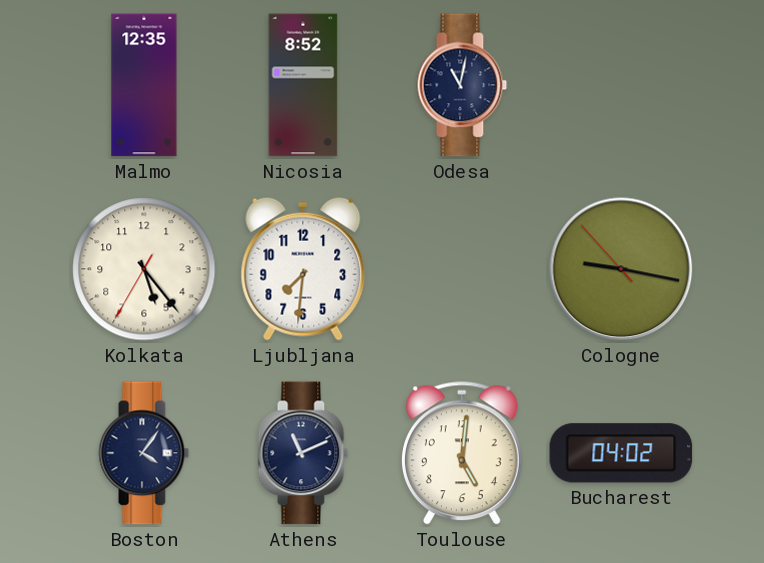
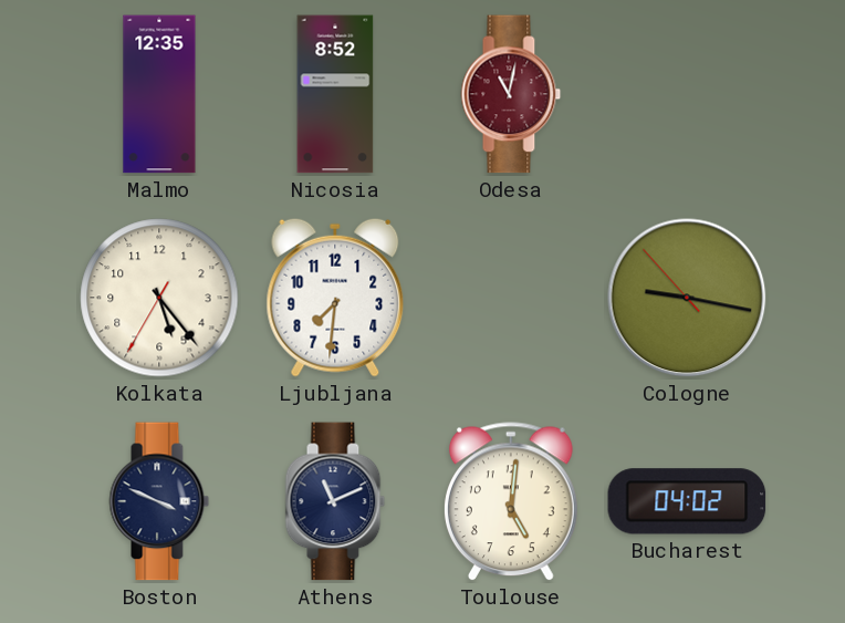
Odesa dial: navy -> burgundy (511, 94)
Boston: 4:06 -> 3:49 (159, 501)
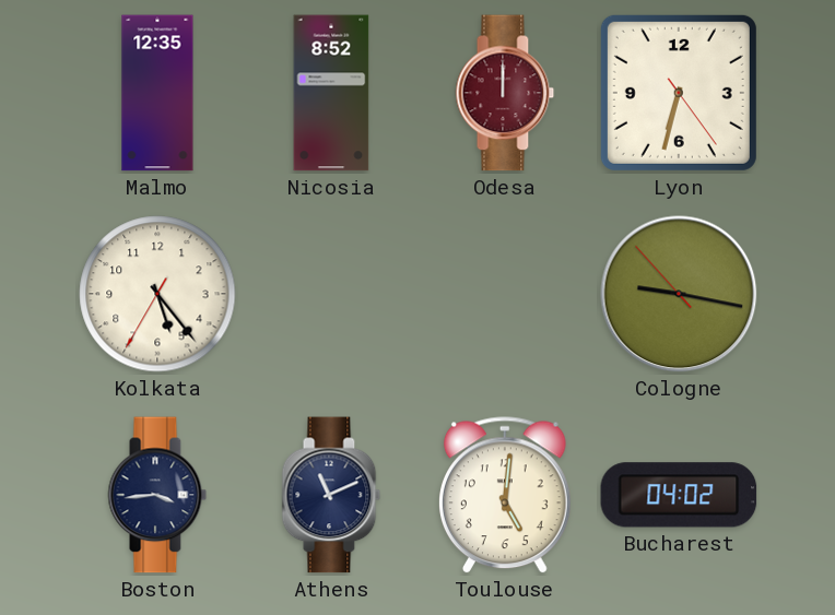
Odesa: 11:02 -> 12:00 (505, 93)
Lyon: none -> 6:32 (679, 93)
Ljubljana: 7:31 -> none (335, 298)
Boston: 3:49 -> 3:44 (157, 495)
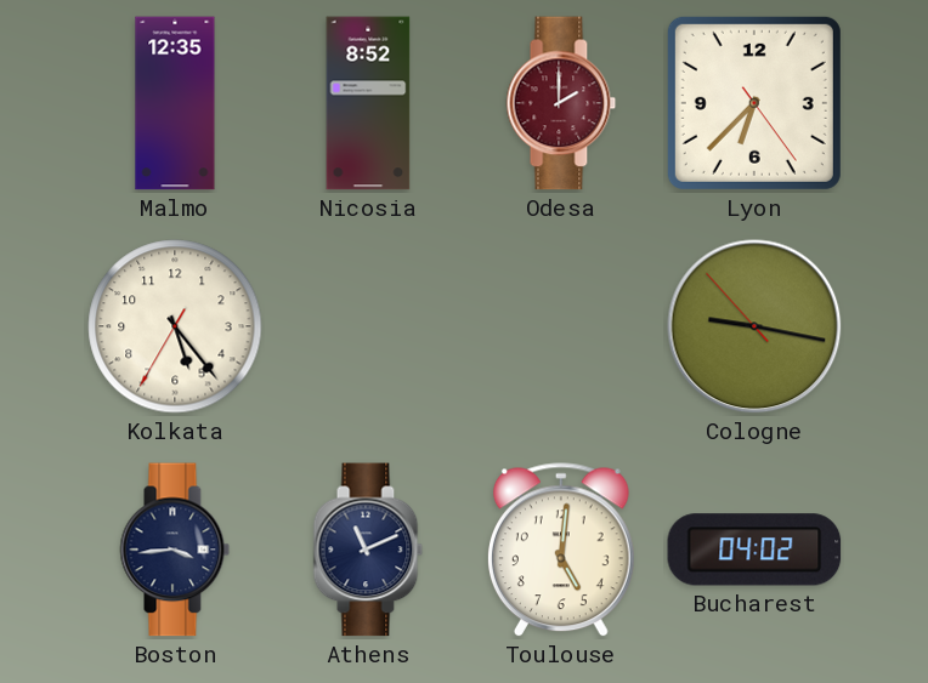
Odesa: 12:00 -> 2:00 (561, 103)
Lyon: 6:32 -> 6:37 (754, 103)
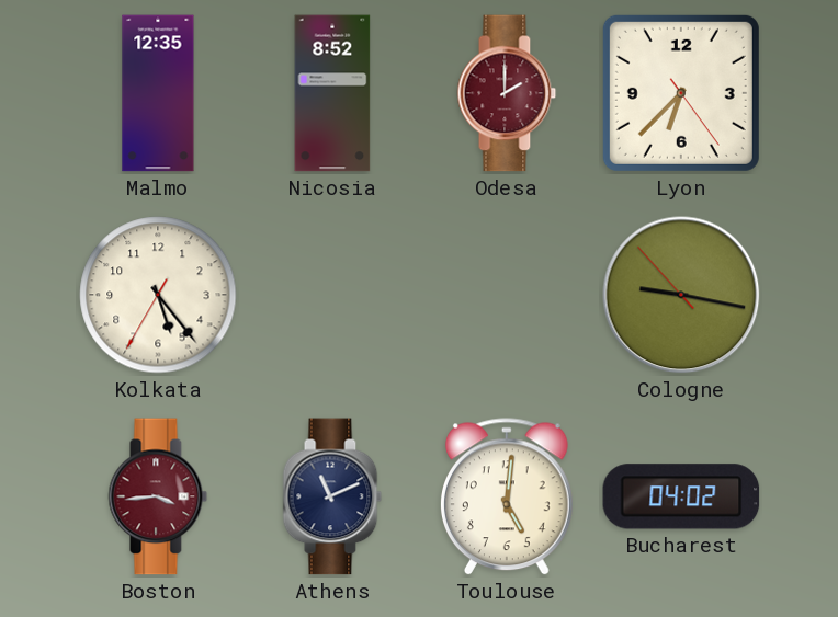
Boston dial: navy -> burgundy (158, 496)
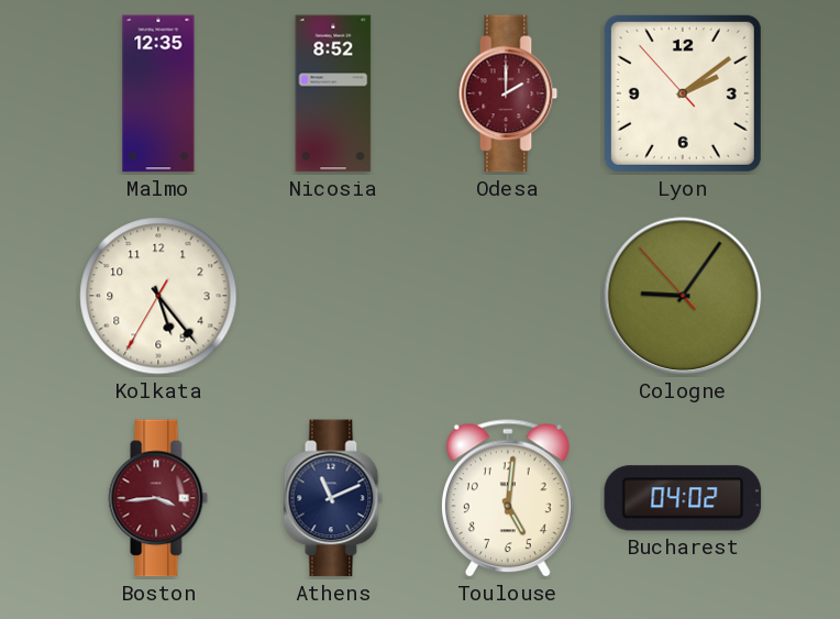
Lyon: 6:37 -> 2:08 (683, 93)
Cologne: 9:16 -> 9:05 (683, 296)
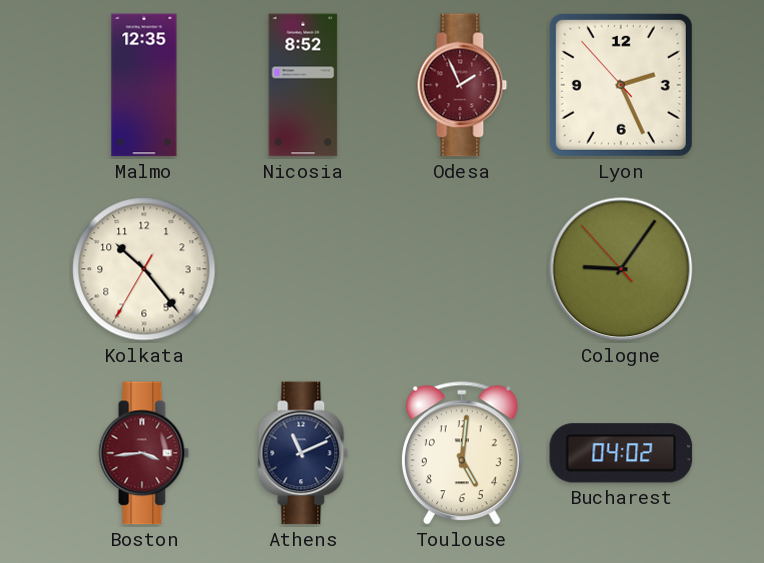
Odesa: 2:00 -> 1:56 (462, 85)
Lyon: 2:08 -> 2:25 (621, 85)
Kolkata: 5:23 -> 10:23 (144, 269)
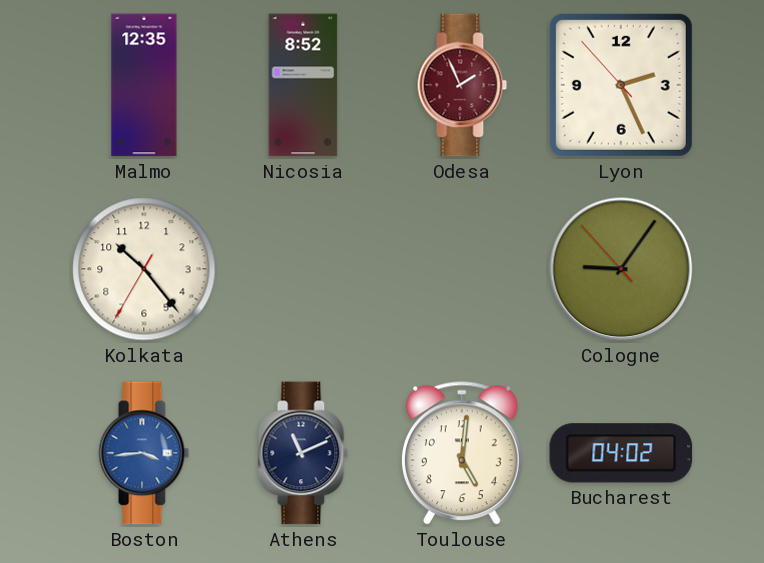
Boston dial: burgundy -> blue (144, 453)
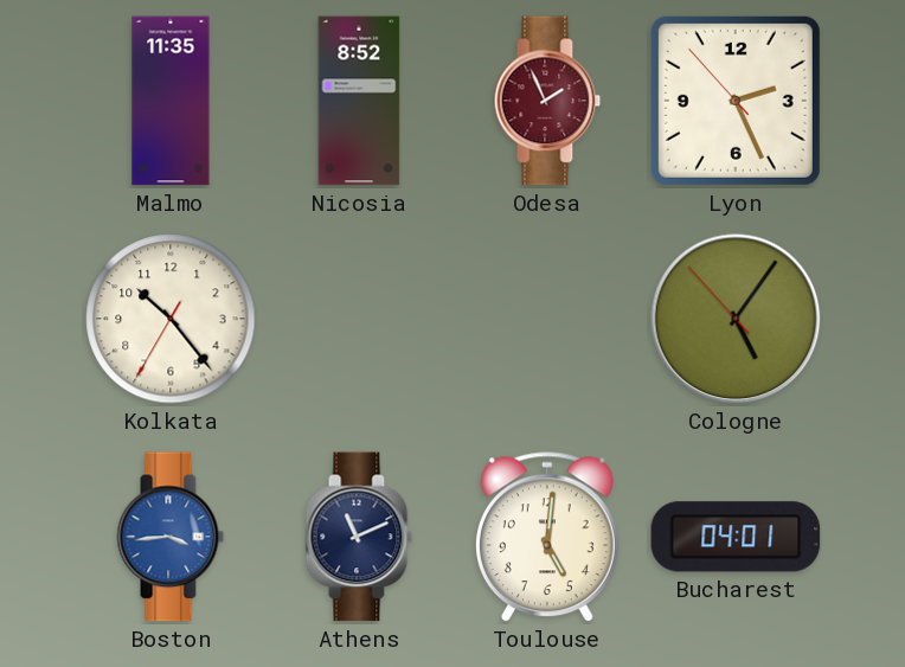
Malmo: 12:35 -> 11:35 (171, 101)
Cologne: 9:05 -> 5:05 (736, 319)
Bucharest: 04:02 -> 04:01 (736, 537)
